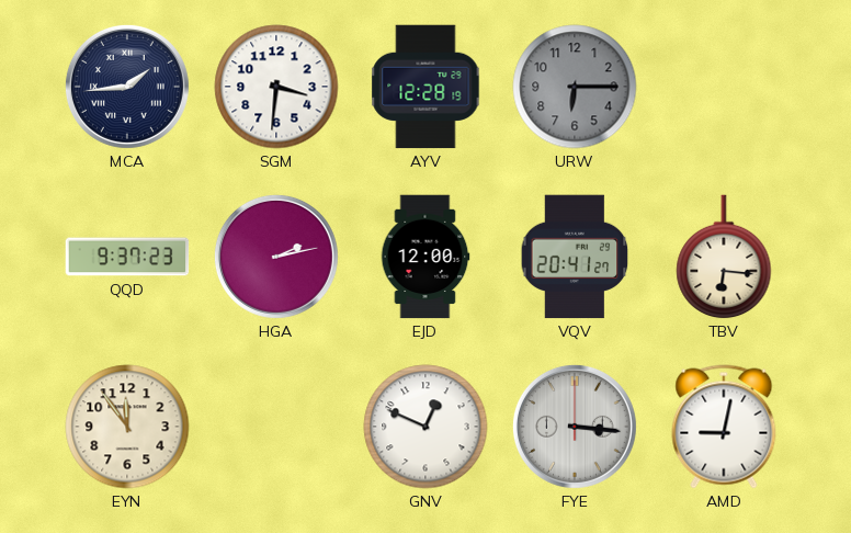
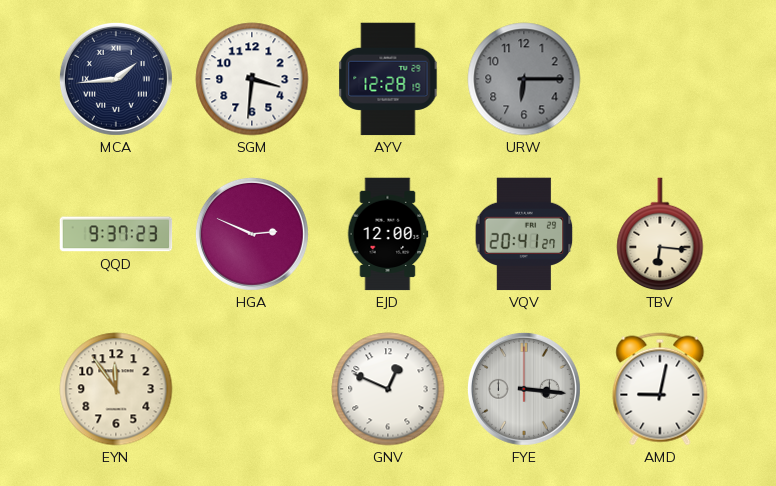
HGA: 2:13 -> 2:49 (252, 234)
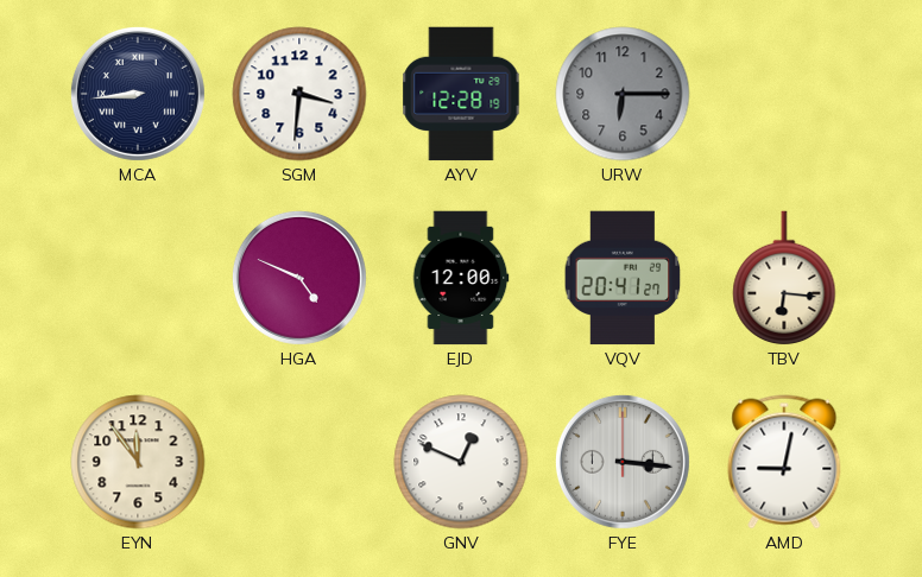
MCA: 1:44 -> 8:44 (138, 94)
QQD: 9:37 -> none (116, 234)
HGA: 2:49 -> 4:49 (299, 278)
